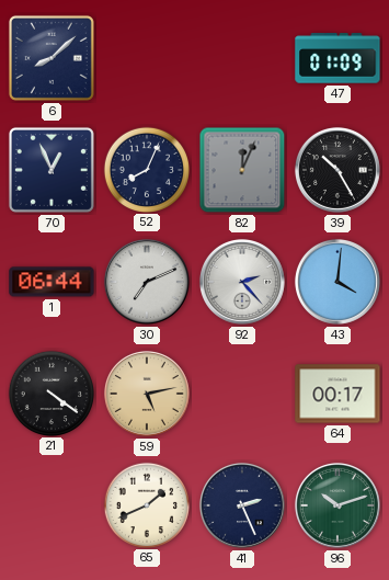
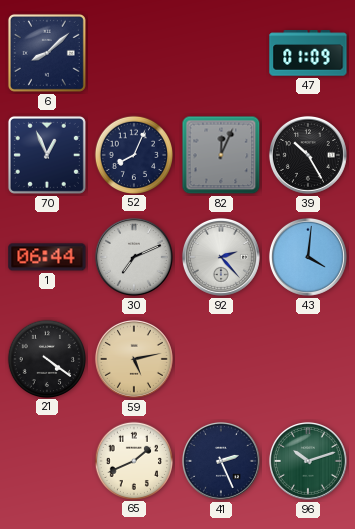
64: 00:17 -> none (337, 394)
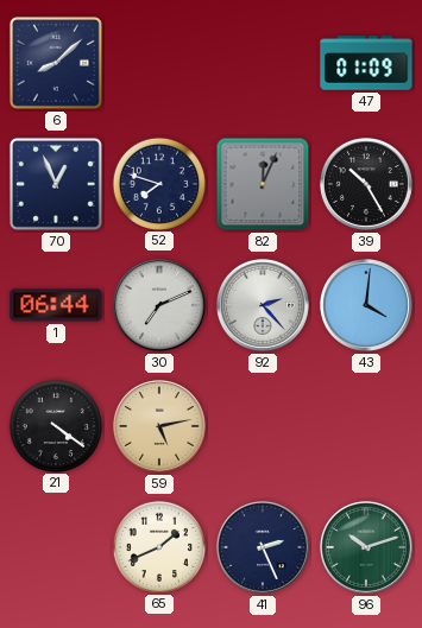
52: 8:04 -> 7:48 (158, 183)
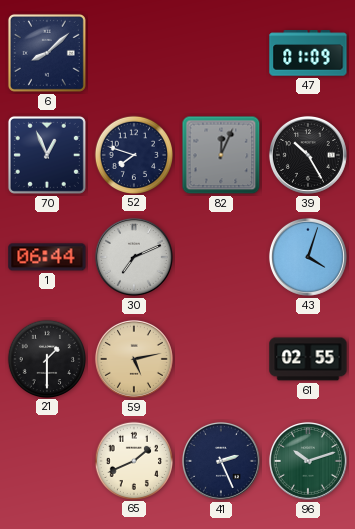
92: 2:23 -> none (263, 305)
43: 4:01 -> 4:03 (308, 257)
21: 4:21 -> 1:30 (46, 358)
61: none -> 02:55 (308, 359)
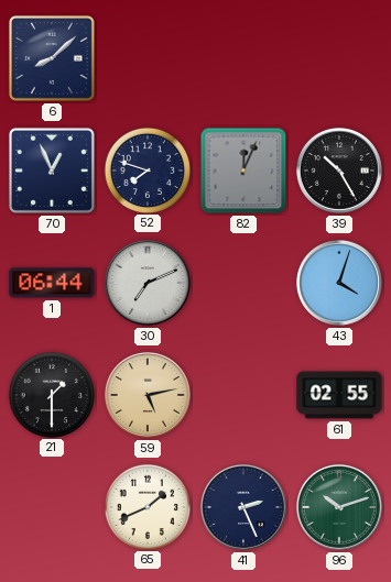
47: 01:09 -> none (308, 53)
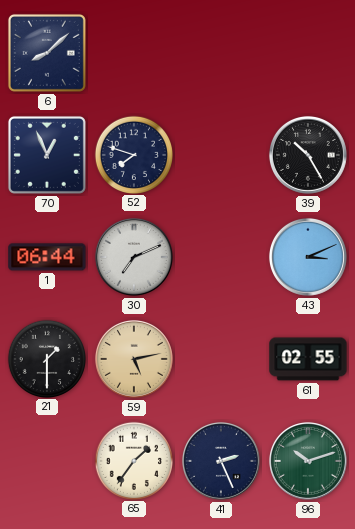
82: 12:04 -> none (243, 171)
43: 4:03 -> 3:11 (308, 257)
65: 1:41 -> 1:36 (133, 460)
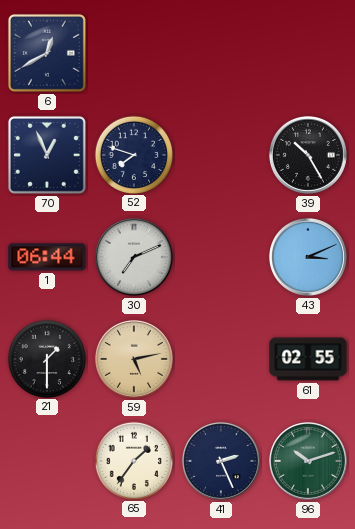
6: 8:08 -> 12:40 (47, 53)
